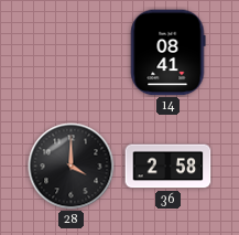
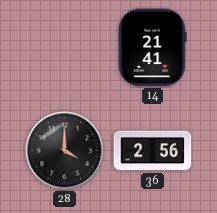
14: 08:41 -> 21:41 (153, 48)
36: 2:58 -> 2:56 (153, 151)
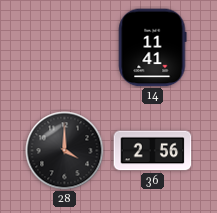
14: 21:41 -> 11:41 (153, 48)
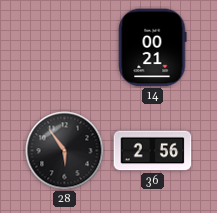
14: 11:41 -> 00:21 (153, 48)
28: 4:00 -> 5:54 (65, 151)
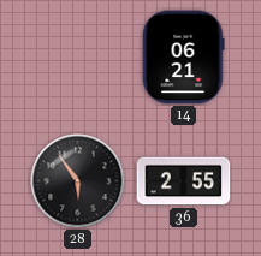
14: 00:21 -> 06:21 (184, 58)
36: 2:56 -> 2:55 (184, 181)
